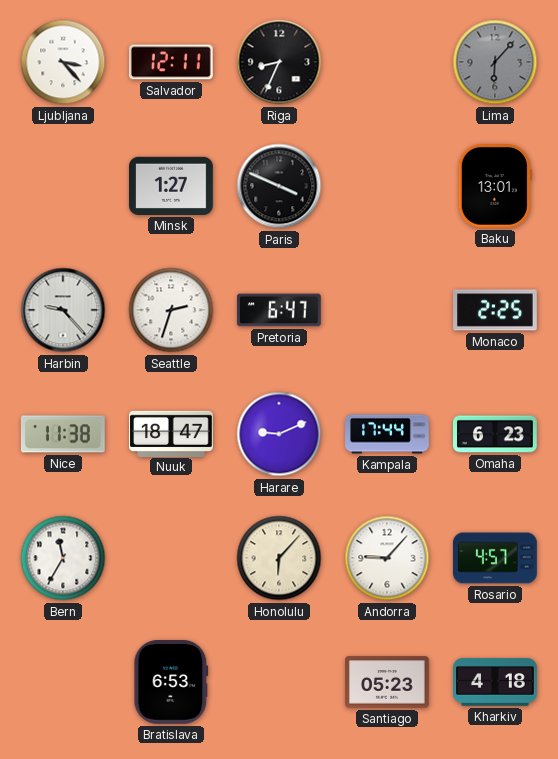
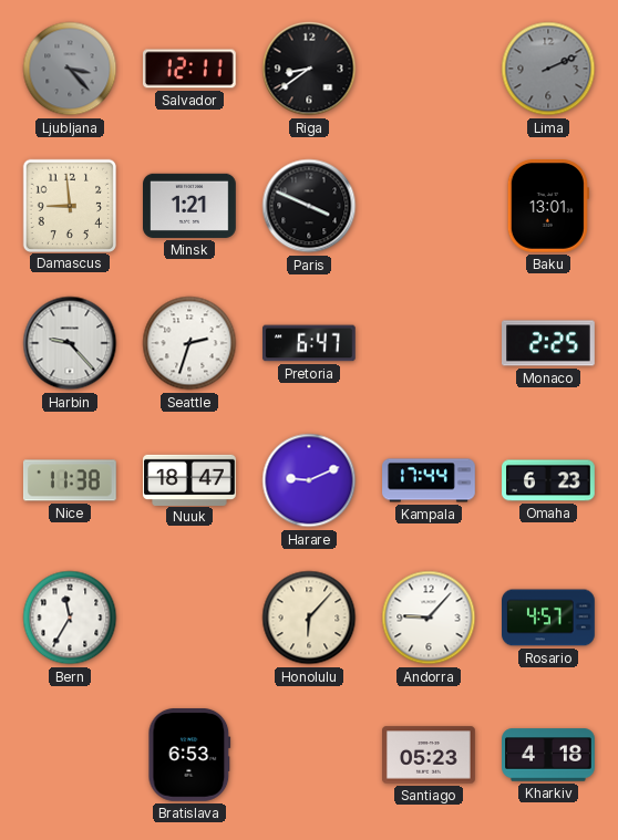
Ljubljana dial: white -> grey (70, 69)
Riga: 8:34 -> 8:39 (309, 69)
Lima: 6:07 -> 2:11 (548, 69)
Damascus: none -> 8:59 (69, 205)
Minsk: 1:27 -> 1:21 (190, 206)
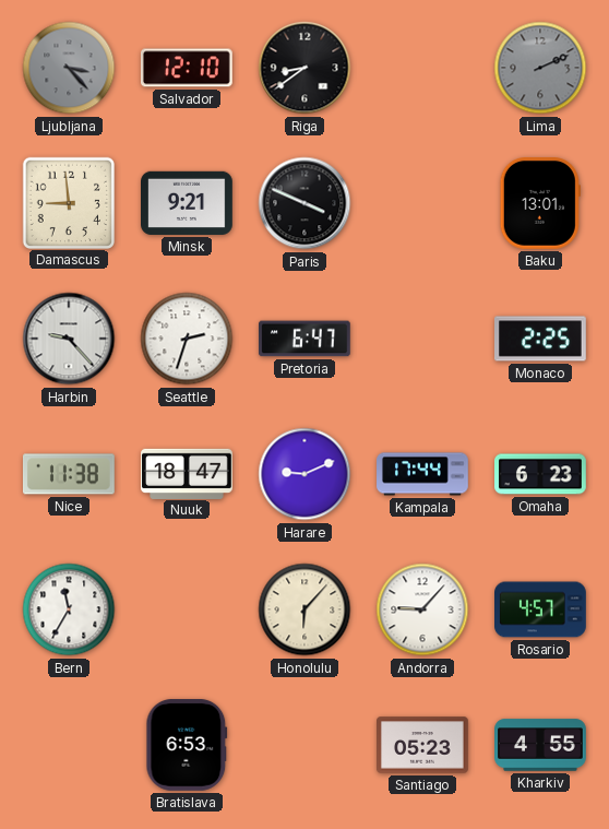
Salvador: 12:11 -> 12:10 (188, 68)
Minsk: 1:21 -> 9:21 (188, 203)
Kharkiv: 4:18 -> 4:55 (540, 745)
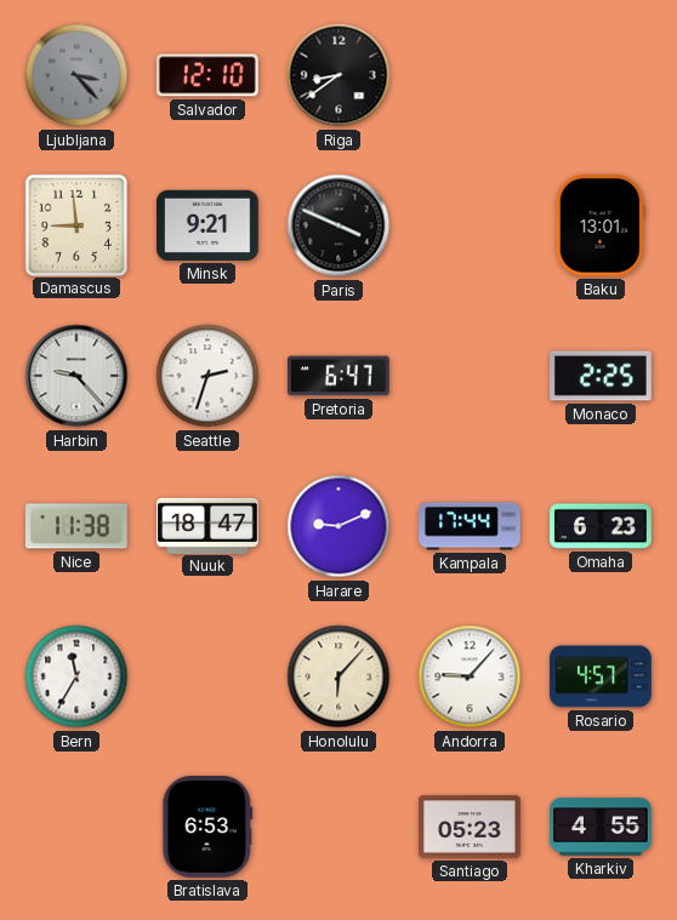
Lima: 2:11 -> none (540, 68)
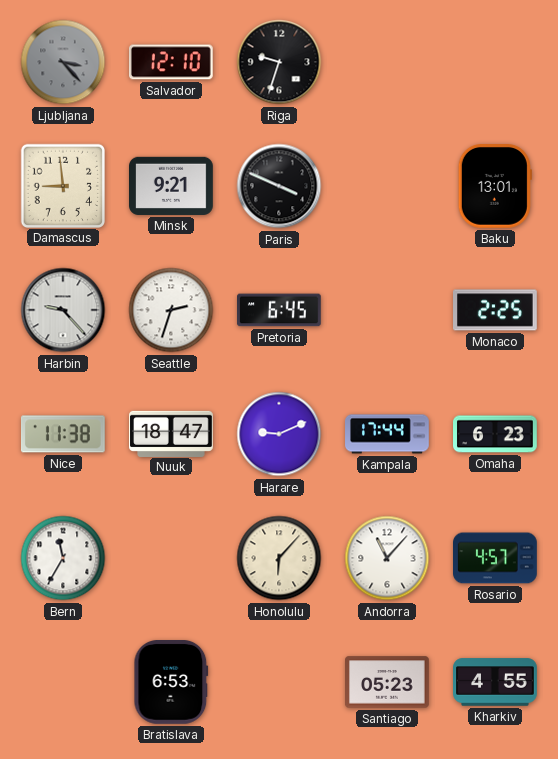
Riga: 8:39 -> 9:33 (279, 62)
Pretoria: 6:47 -> 6:45 (280, 310)
Andorra: 9:07 -> 11:07 (387, 558)
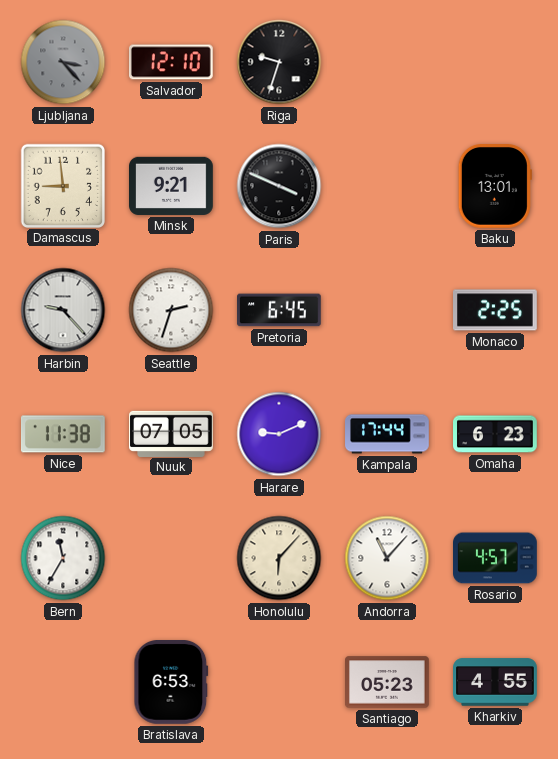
Nuuk: 18:47 -> 07:05 (171, 433)
